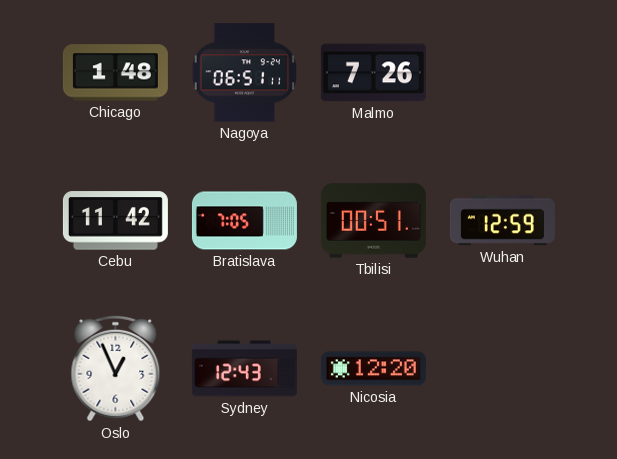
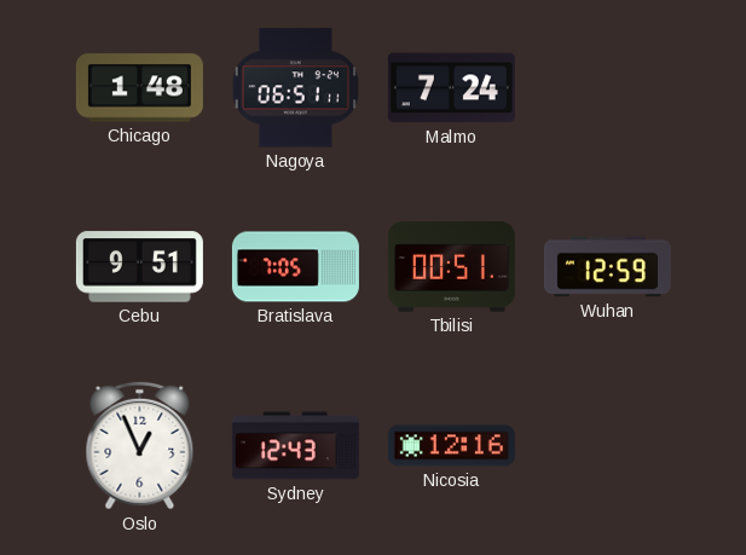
Malmo: 7:26 -> 7:24 (451, 88)
Cebu: 11:42 -> 9:51 (139, 267)
Nicosia: 12:20 -> 12:16 (451, 446)
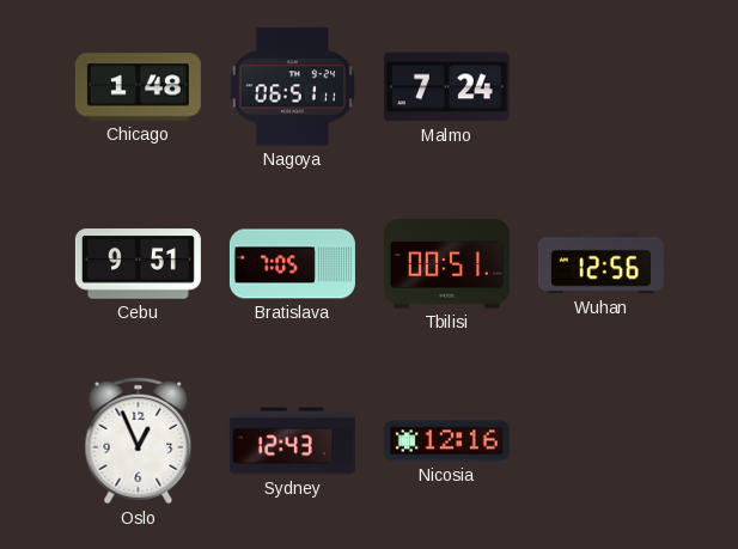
Wuhan: 12:59 -> 12:56 (600, 264)
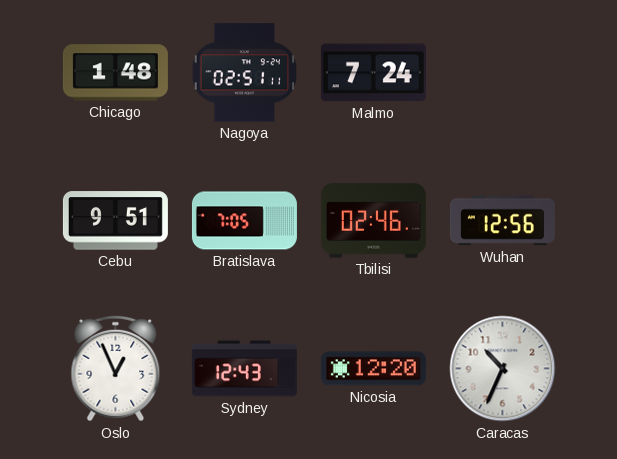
Nagoya: 06:51 -> 02:51 (244, 73)
Tbilisi: 00:51 -> 02:46 (373, 221)
Nicosia: 12:16 -> 12:20 (373, 369)
Caracas: none -> 10:34 (503, 369)
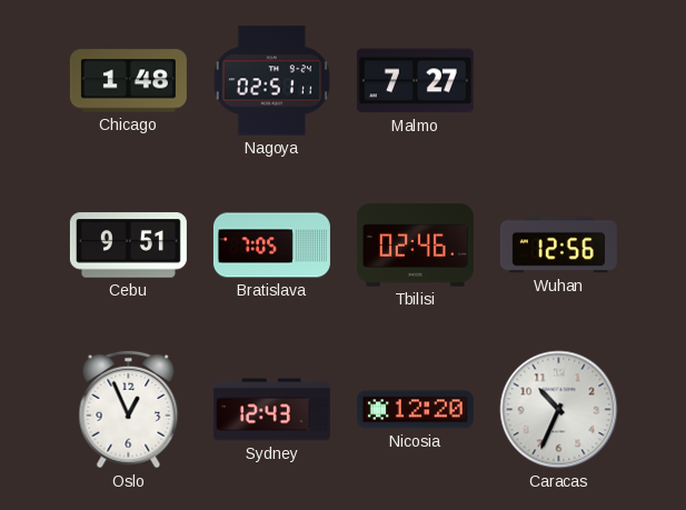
Malmo: 7:24 -> 7:27 (415, 81)
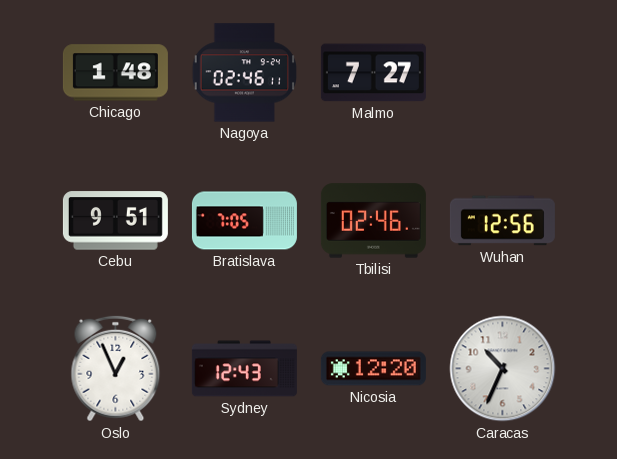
Nagoya: 02:51 -> 02:46 (244, 73)
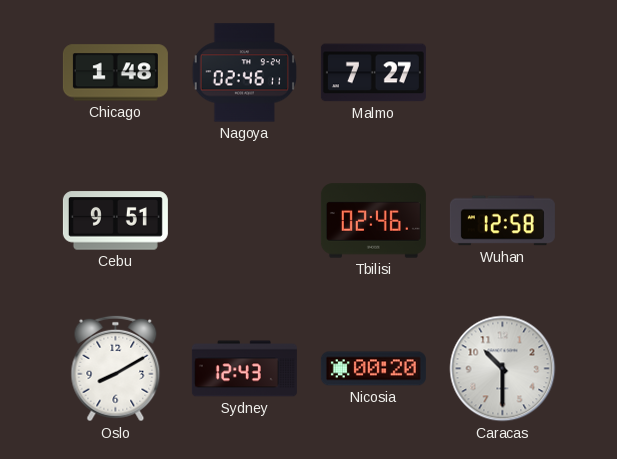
Bratislava: 7:05 -> none (244, 221)
Wuhan: 12:56 -> 12:58 (502, 221)
Oslo: 12:56 -> 8:10 (116, 369)
Nicosia: 12:20 -> 00:20 (373, 369)
Caracas: 10:34 -> 10:30 (503, 369)
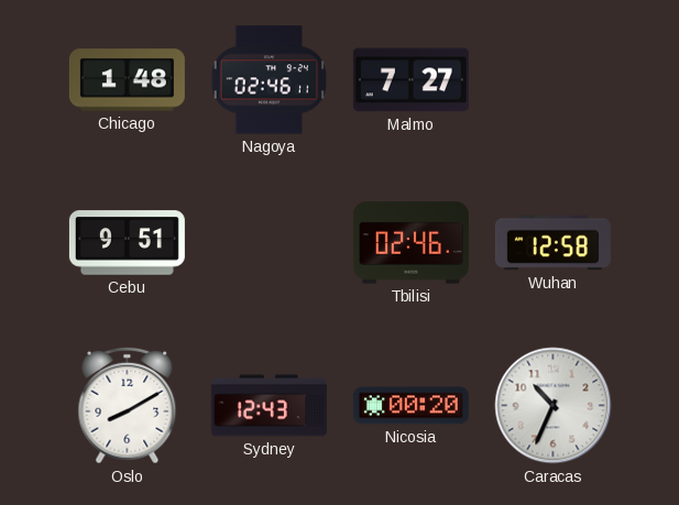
Caracas: 10:30 -> 10:34 (554, 406)
